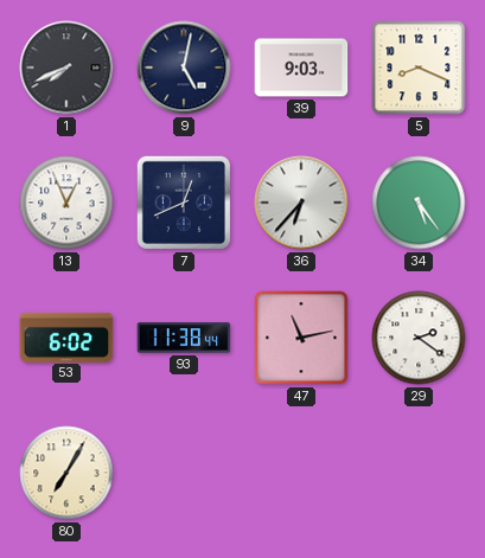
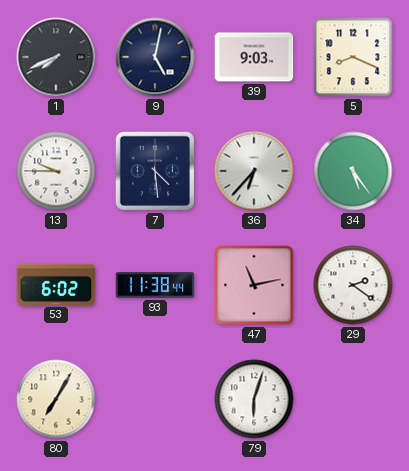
13: 12:56 -> 9:45 (56, 171)
7: 12:41 -> 4:29 (155, 171)
79: none -> 6:03 (254, 399)
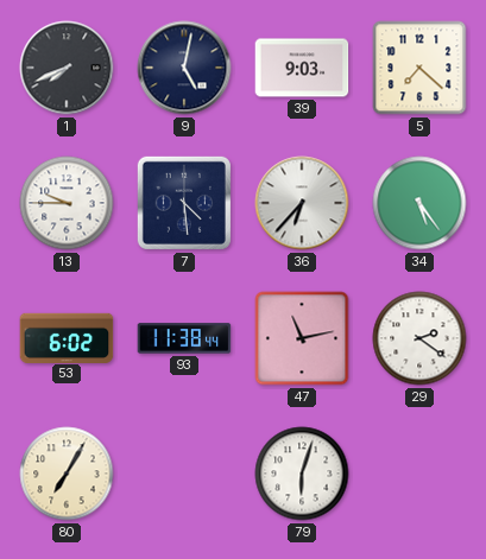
5: 8:19 -> 7:22 (419, 68)
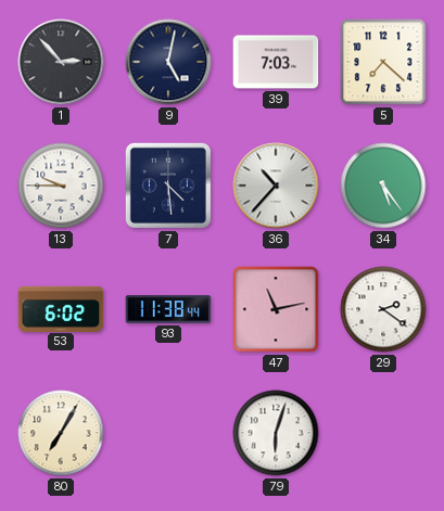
1: 7:41 -> 2:53 (61, 62)
39: 9:03 -> 7:03 (276, 62)
36: 6:37 -> 10:37 (276, 186)
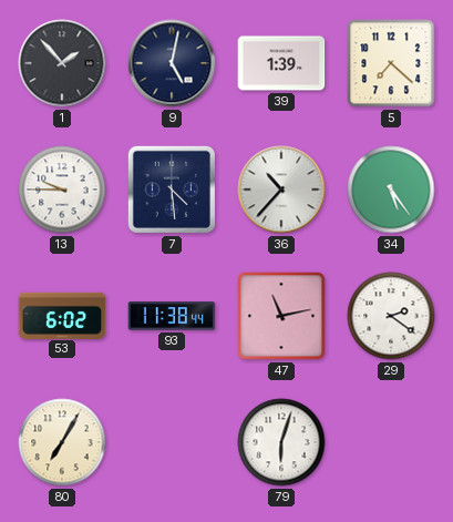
1: 2:53 -> 1:53 (62, 63)
39: 7:03 -> 1:39 (281, 63)
